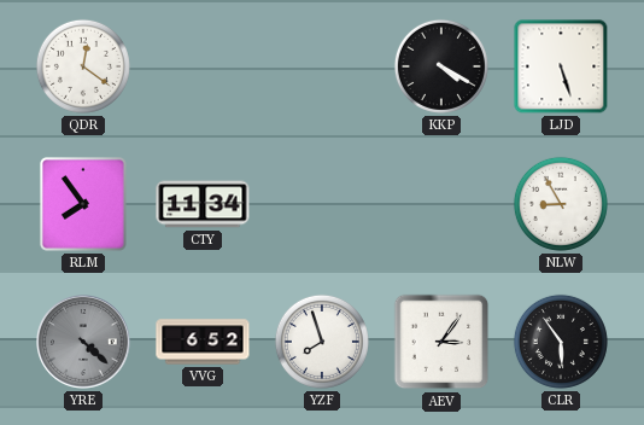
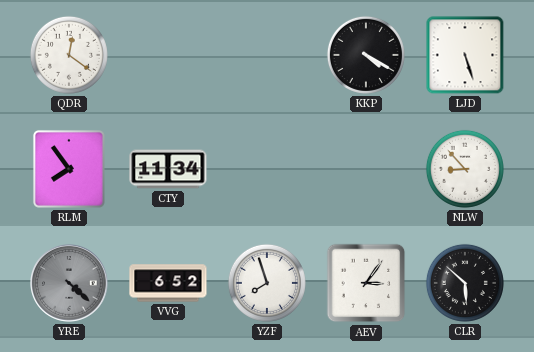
NLW: 8:55 -> 8:53 (465, 169)
CLR: 5:54 -> 5:52 (465, 283)
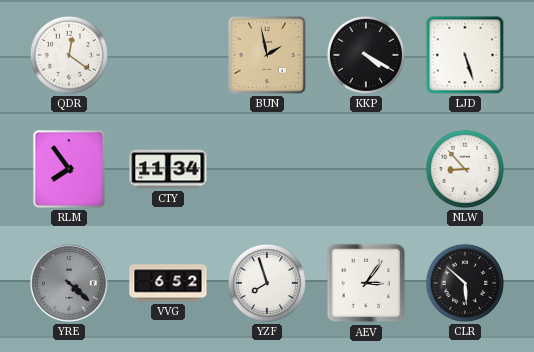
BUN: none -> 1:58 (268, 56)
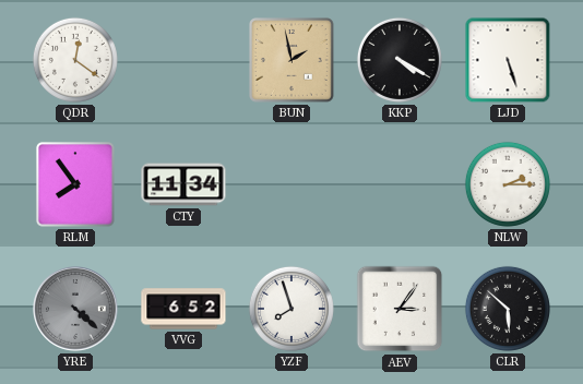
NLW: 8:53 -> 2:15 (508, 184)
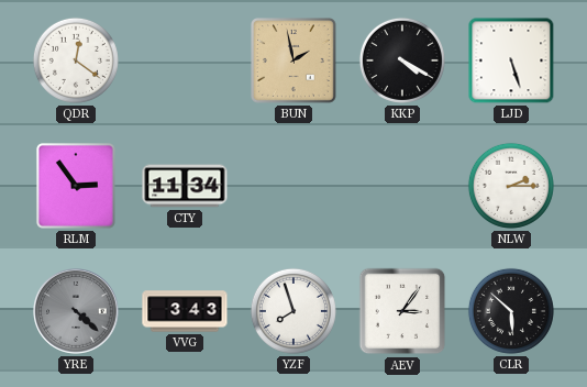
RLM: 7:54 -> 2:54 (76, 186)
VVG: 6:52 -> 3:43 (185, 311)
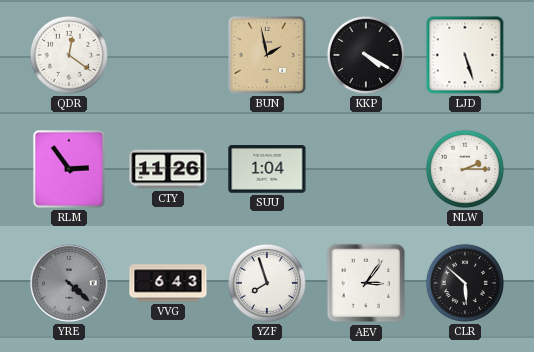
CTY: 11:34 -> 11:26 (168, 169)
SUU: none -> 1:04 (267, 169)
VVG: 3:43 -> 6:43 (168, 283)
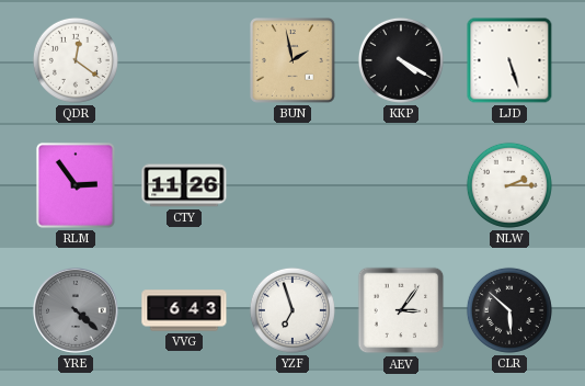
SUU: 1:04 -> none (267, 169)
YZF: 7:57 -> 6:57 (292, 310)
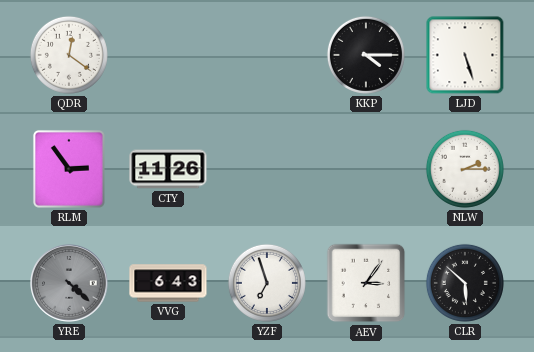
BUN: 1:58 -> none (294, 61)
KKP: 4:20 -> 4:15 (366, 55)
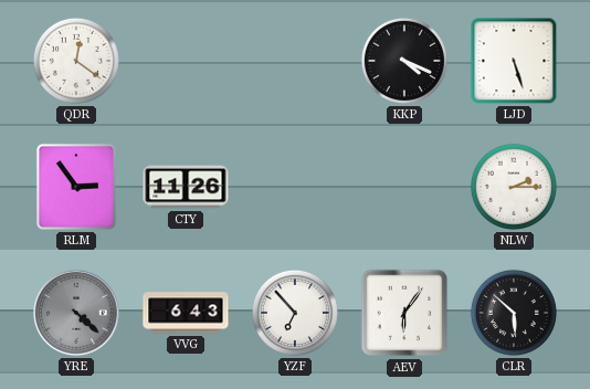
KKP: 4:15 -> 4:19 (404, 61)
YZF: 6:57 -> 6:53 (295, 313)
AEV: 3:06 -> 6:06 (404, 313)
